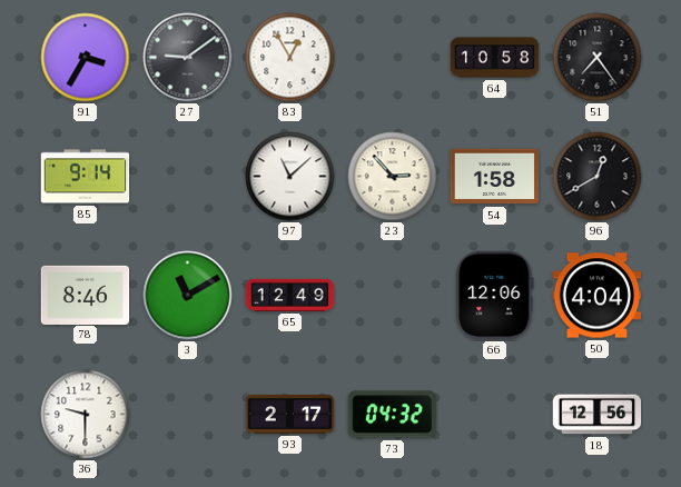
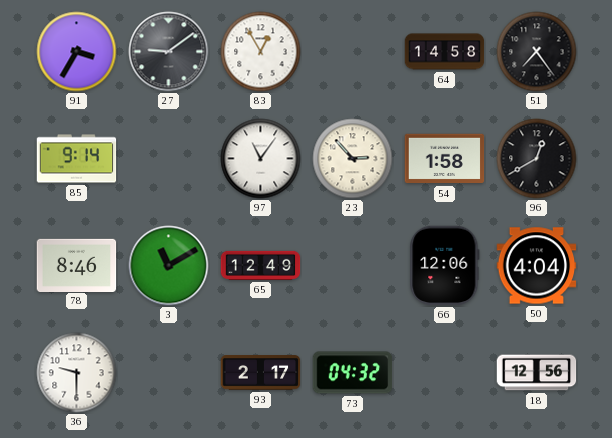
64: 10:58 -> 14:58 (445, 52)
97: 11:08 -> 11:06 (261, 159)
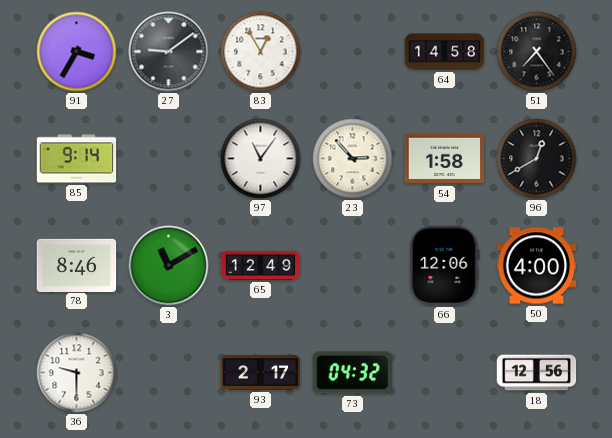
50: 4:04 -> 4:00 (537, 266)
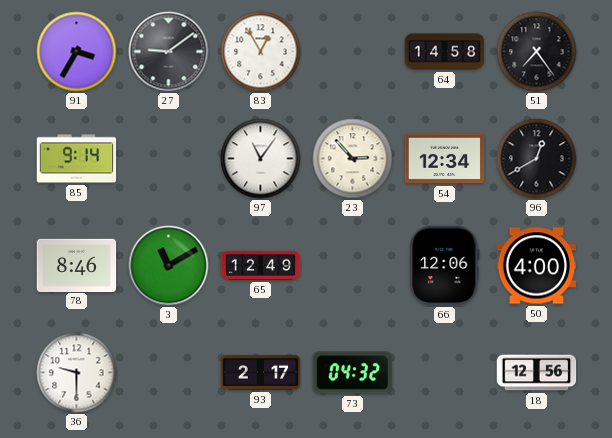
54: 1:58 -> 12:34 (445, 159)
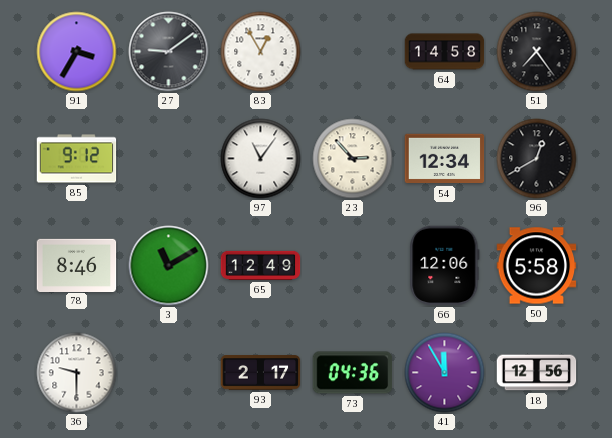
85: 9:14 -> 9:12 (77, 159)
50: 4:00 -> 5:58 (537, 266)
73: 04:32 -> 04:36 (353, 373)
41: none -> 11:55 (445, 373)
